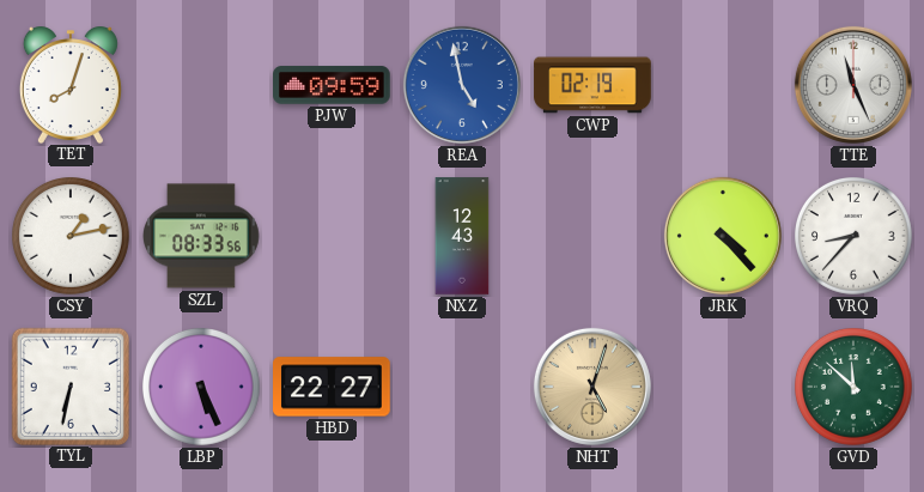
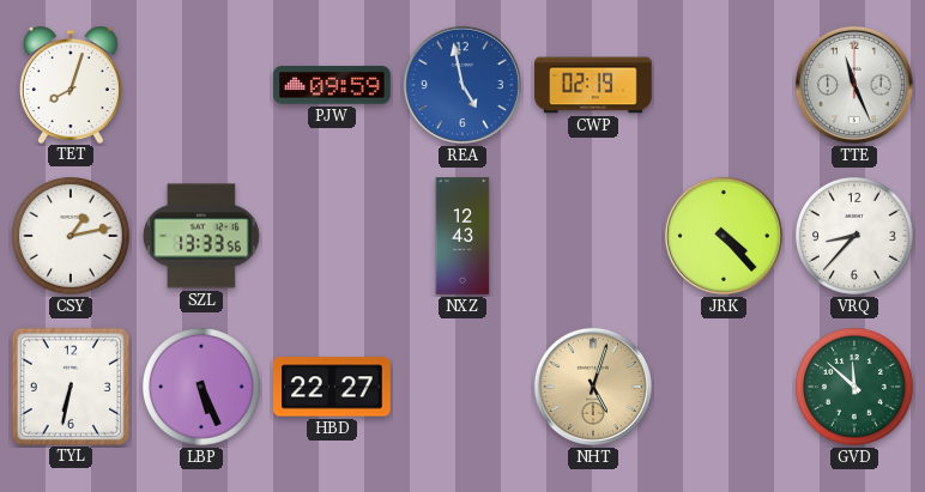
SZL: 08:33 -> 13:33 (202, 236)
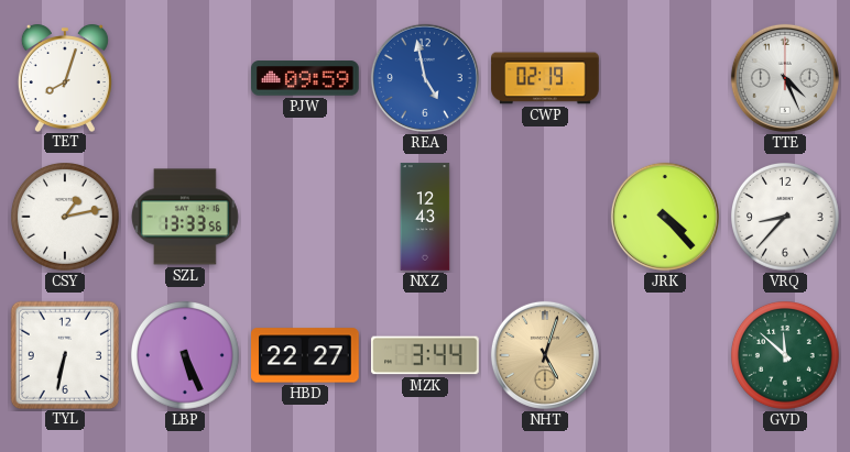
TTE: 11:26 -> 4:26 (785, 78)
MZK: none -> 3:44 (425, 355)
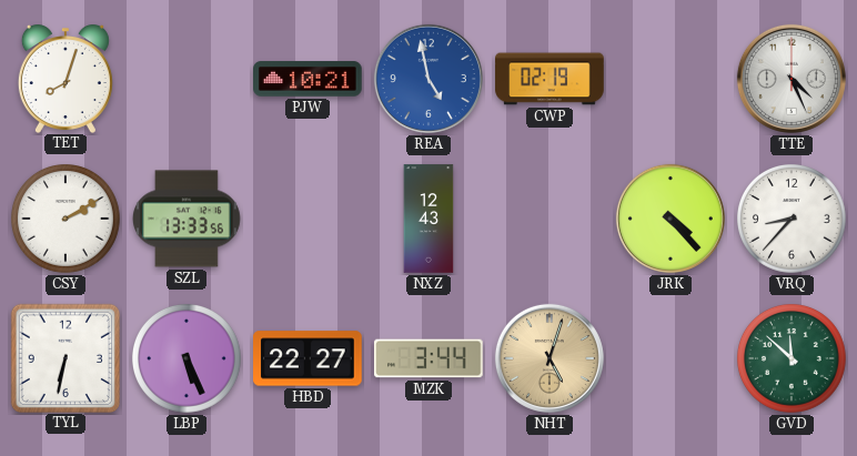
PJW: 09:59 -> 10:21 (307, 79)
CSY: 1:13 -> 2:10 (67, 220)
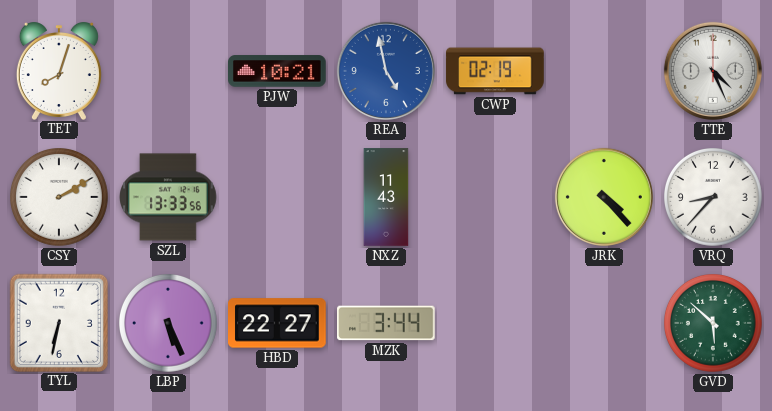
NXZ: 12:43 -> 11:43 (386, 197)
NHT: 5:03 -> none (550, 358)
GVD: 11:52 -> 5:52 (714, 324)
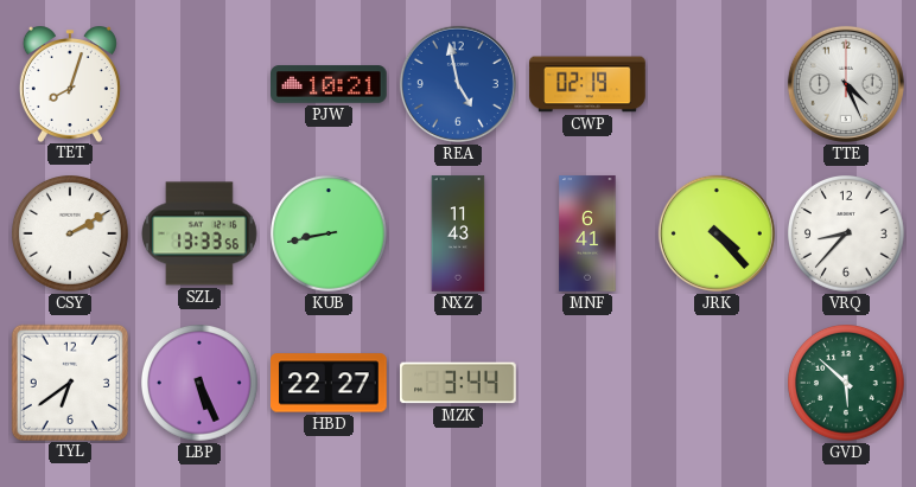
KUB: none -> 8:43 (330, 235)
MNF: none -> 6:41 (587, 233)
TYL: 6:32 -> 6:39 (69, 382)
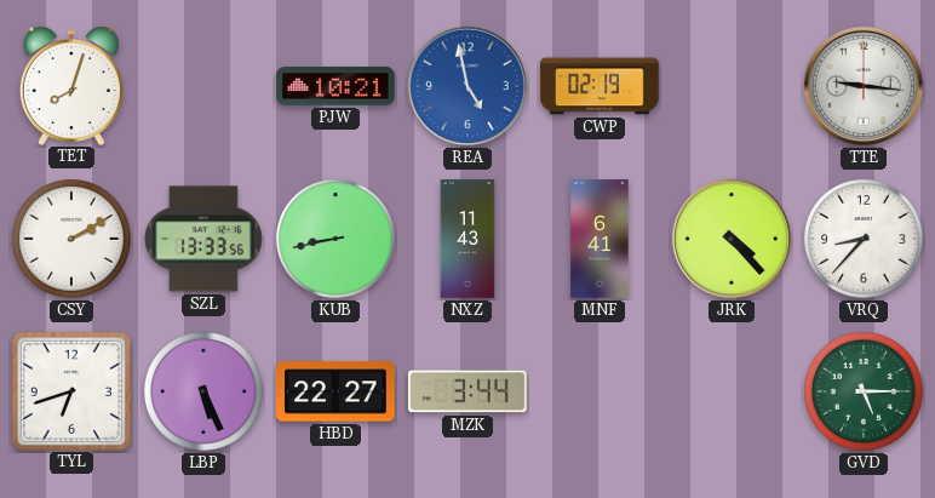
TTE: 4:26 -> 9:16 (864, 86)
TYL: 6:39 -> 6:42 (70, 390)
GVD: 5:52 -> 5:15 (865, 393)
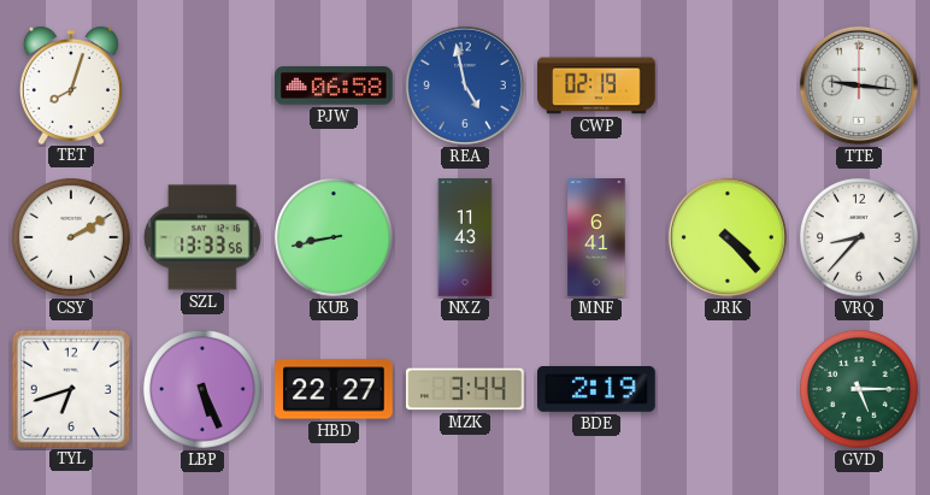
PJW: 10:21 -> 06:58 (334, 86)
BDE: none -> 2:19 (598, 390)
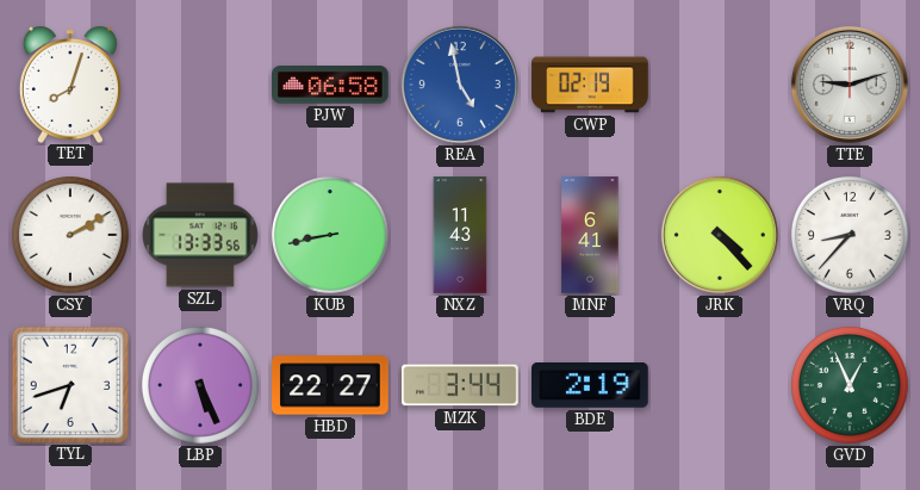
TTE: 9:16 -> 9:12 (850, 85)
GVD: 5:15 -> 12:56 (851, 386)
